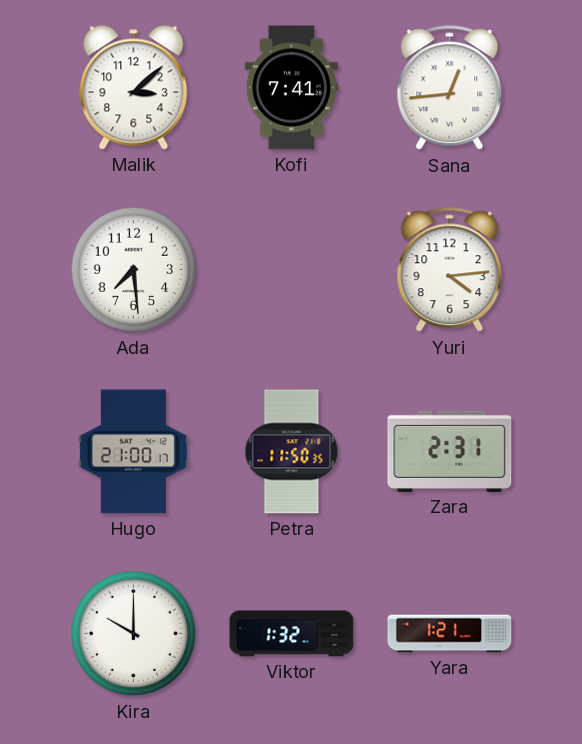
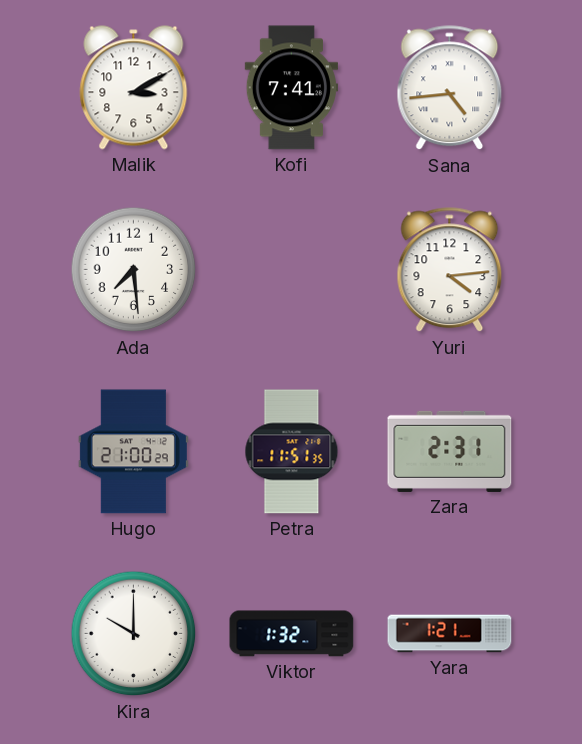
Malik: 3:08 -> 3:10 (134, 88)
Sana: 12:44 -> 4:44 (450, 88)
Hugo: 21:00:17 -> 21:00:29 (133, 452)
Petra: 11:50 -> 11:51 (292, 452)
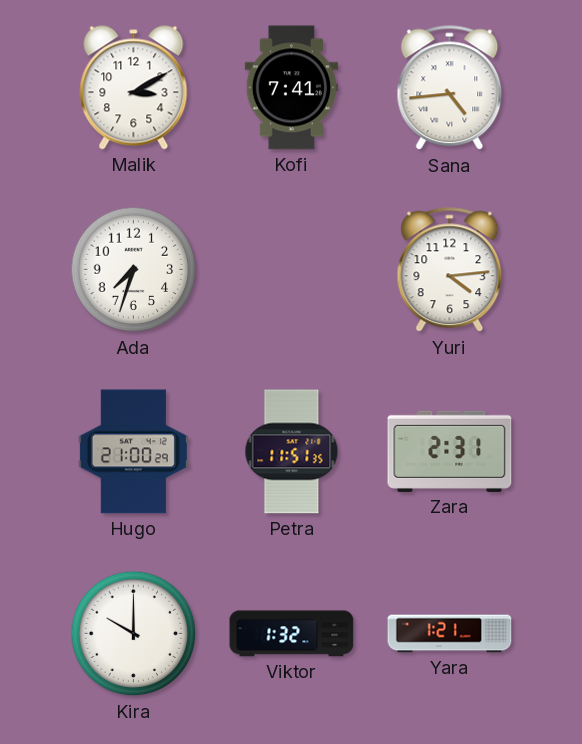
Ada: 7:29 -> 7:33 (134, 270)
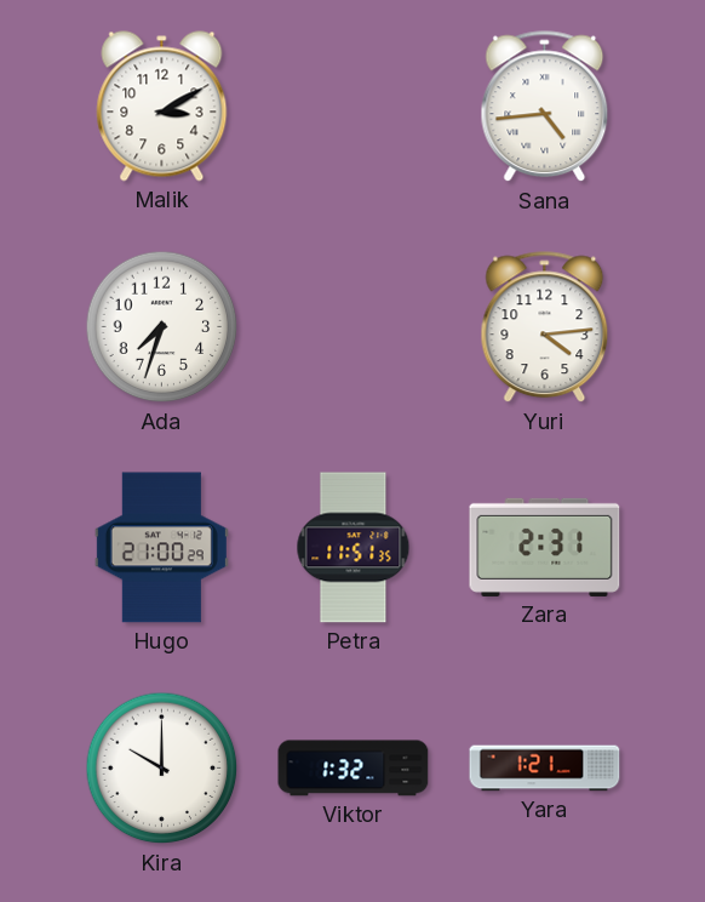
Kofi: 7:41 -> none (291, 88)
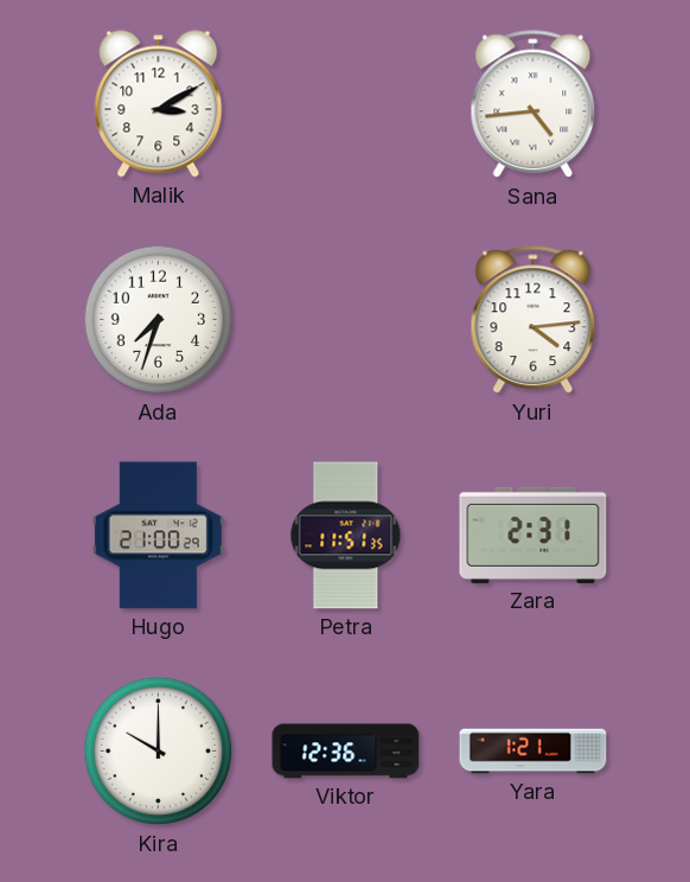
Viktor: 1:32 -> 12:36 (346, 752)
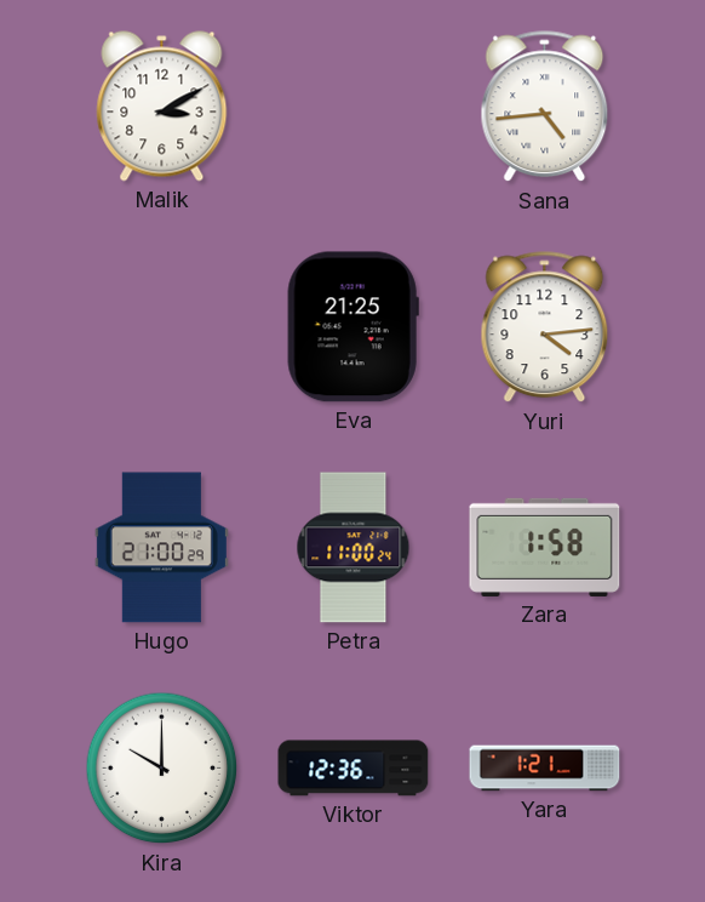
Ada: 7:33 -> none (159, 320)
Eva: none -> 21:25 (352, 327)
Petra: 11:51 -> 11:00 (354, 548)
Zara: 2:31 -> 1:58 (545, 547)
